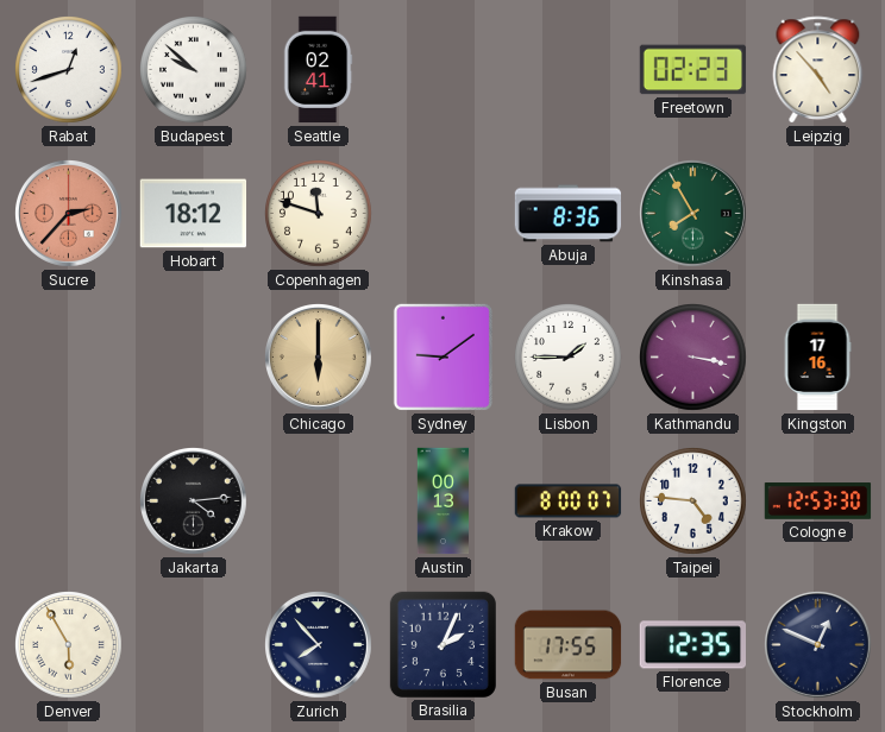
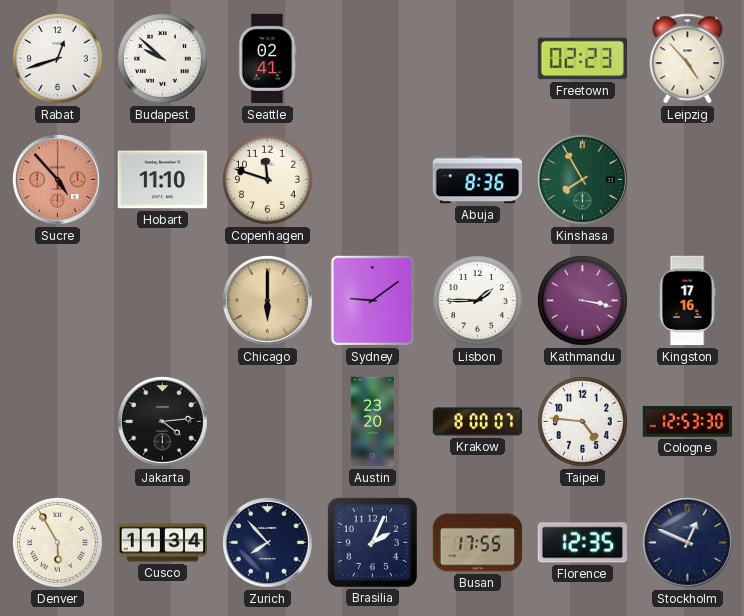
Sucre: 2:37 -> 4:53 (58, 180)
Hobart: 18:12 -> 11:10 (163, 180)
Austin: 00:13 -> 23:20 (373, 422)
Cusco: none -> 11:34 (163, 543)
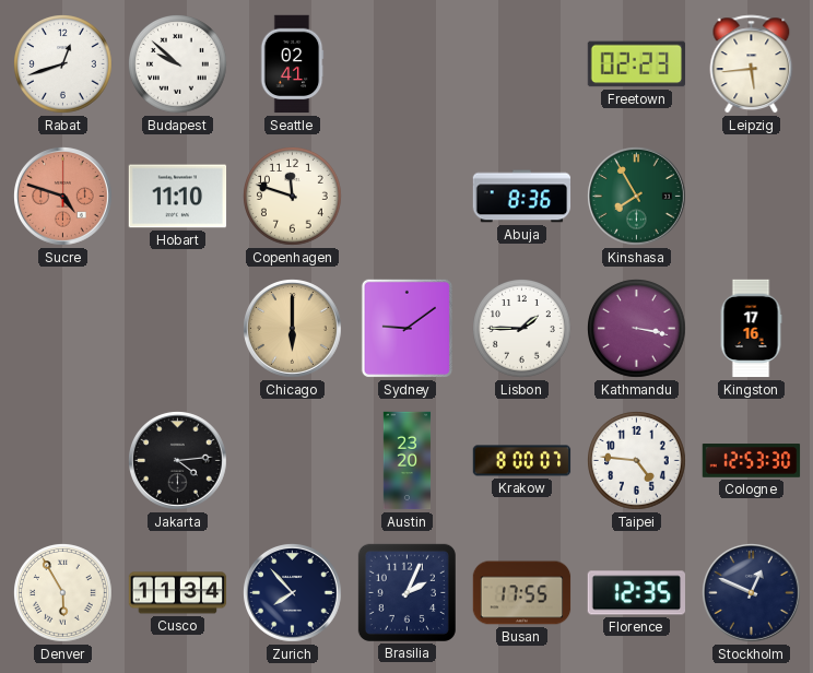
Leipzig: 4:53 -> 5:44 (752, 64)
Sucre: 4:53 -> 4:48 (63, 197)
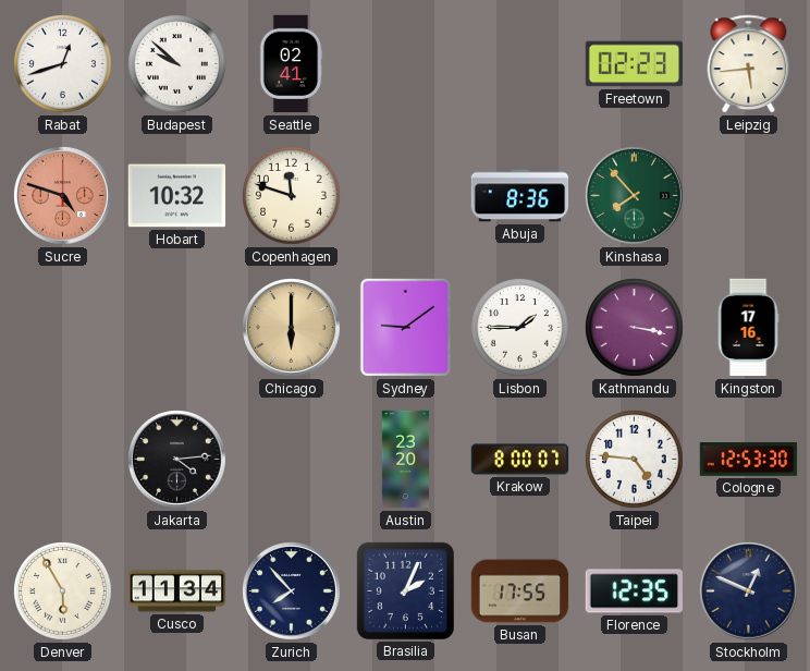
Hobart: 11:10 -> 10:32 (177, 196)
Kinshasa: 7:55 -> 7:53 (635, 196)
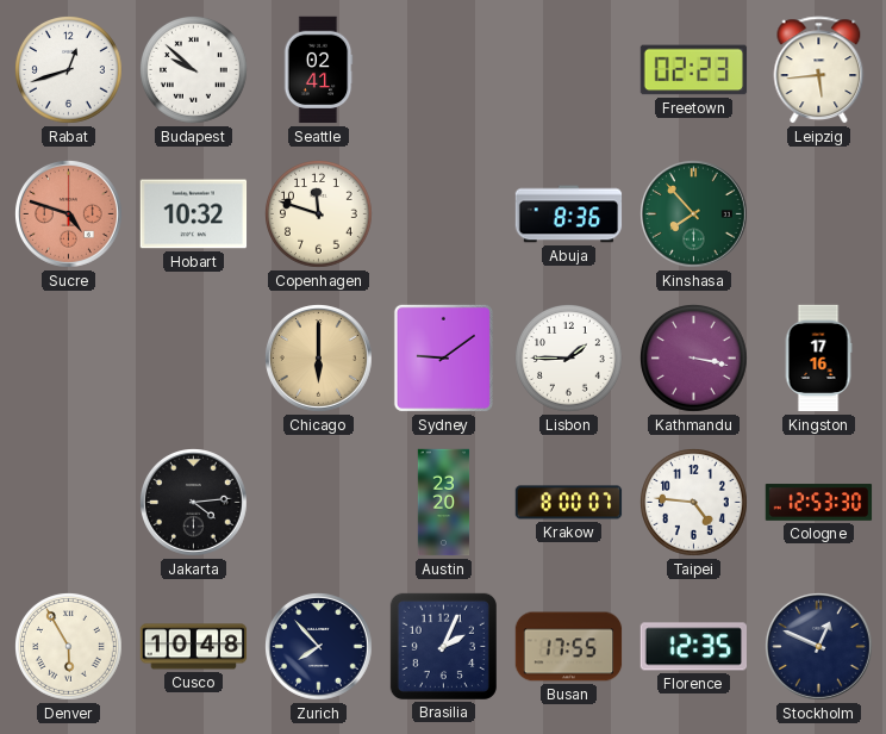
Cusco: 11:34 -> 10:48 (194, 647)
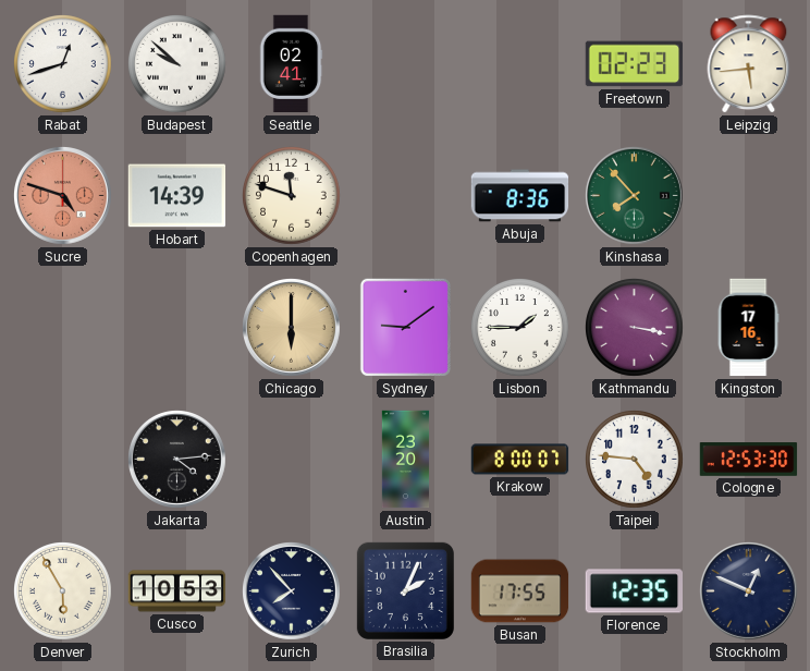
Hobart: 10:32 -> 14:39 (177, 196)
Cusco: 10:48 -> 10:53 (177, 591)
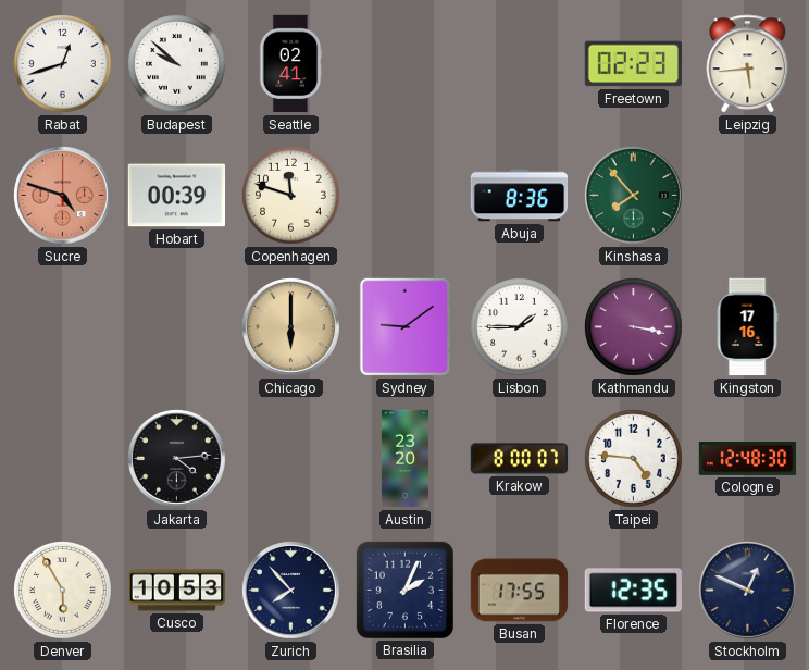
Hobart: 14:39 -> 00:39 (177, 196)
Cologne: 12:53 -> 12:48 (748, 459)
